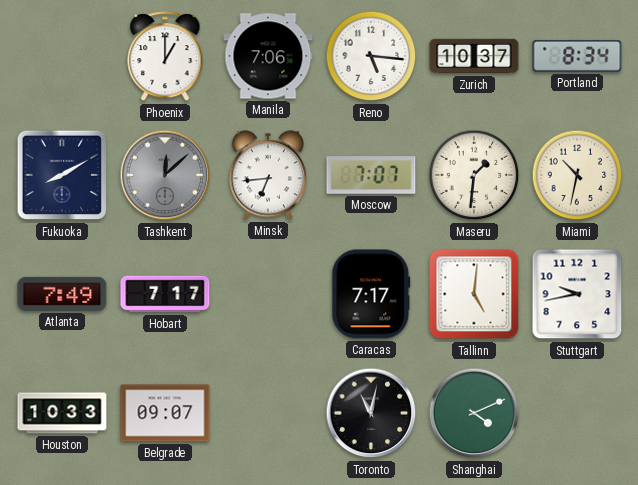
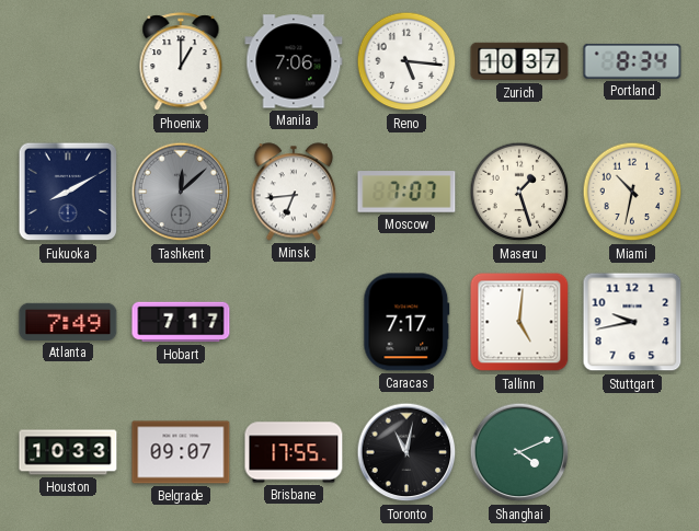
Maseru: 1:31 -> 1:27 (519, 192)
Brisbane: none -> 17:55 (294, 452)
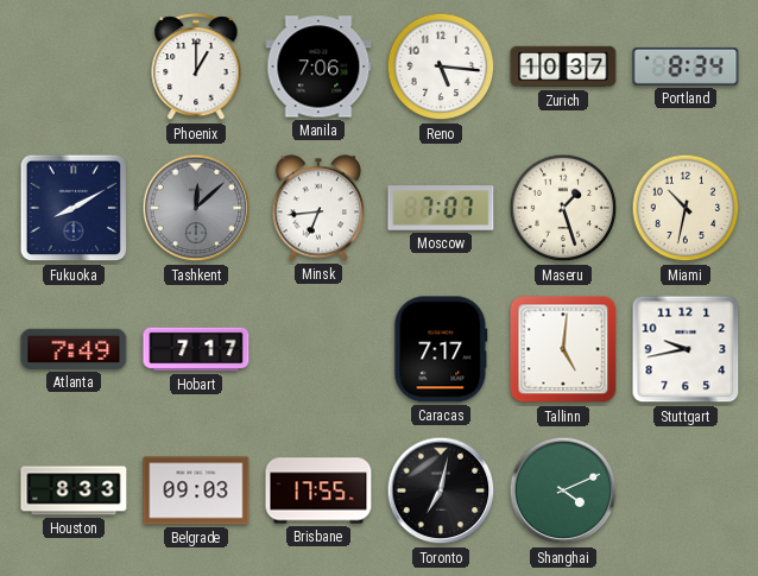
Houston: 10:33 -> 8:33 (74, 490)
Belgrade: 09:07 -> 09:03 (196, 490)
Toronto: 11:02 -> 7:02 (441, 490)
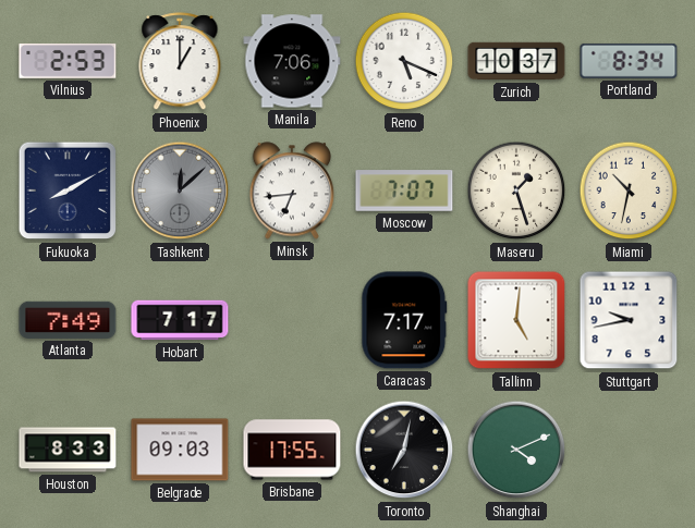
Vilnius: none -> 2:53 (68, 61)
Reno: 5:16 -> 5:19 (404, 61)
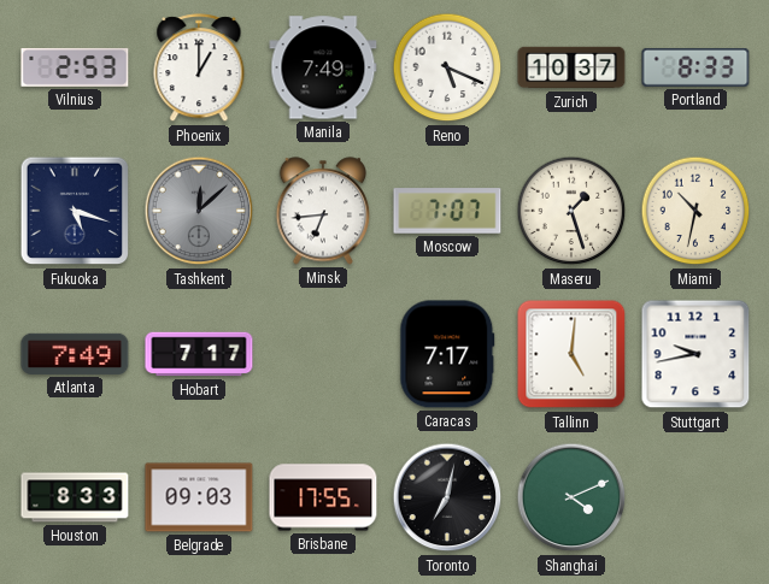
Manila: 7:06 -> 7:49 (323, 67)
Portland: 8:34 -> 8:33 (695, 67)
Fukuoka: 8:10 -> 5:18 (75, 211)
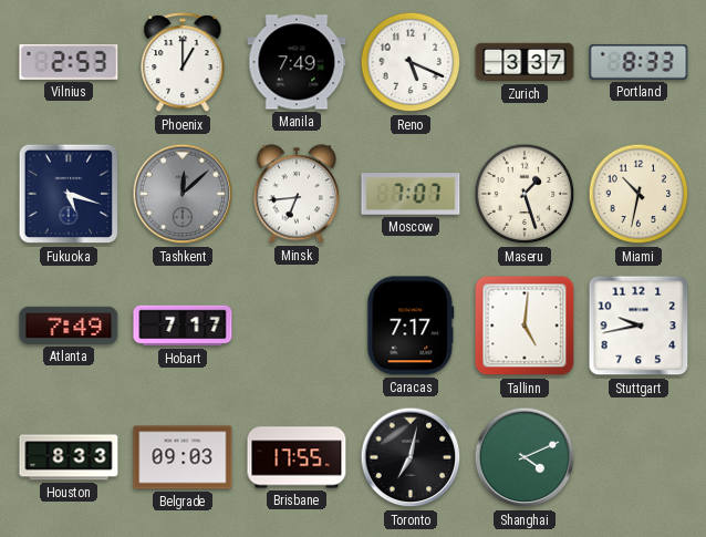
Zurich: 10:37 -> 3:37 (525, 62)
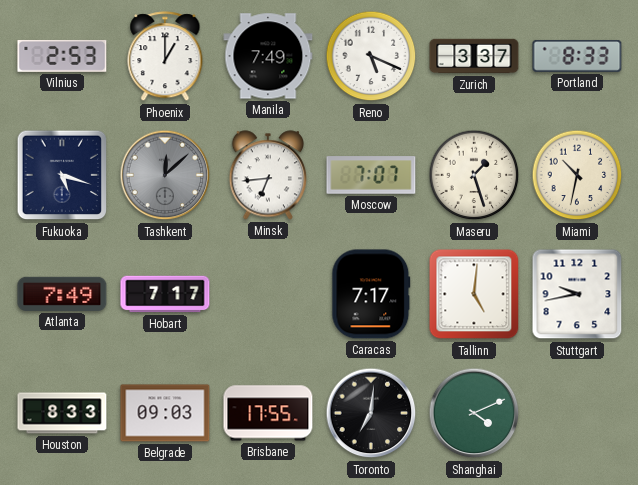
Toronto: 7:02 -> 7:01 (371, 413)
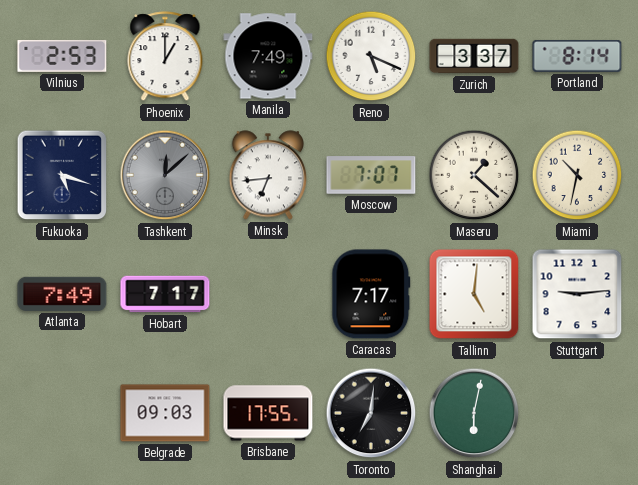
Portland: 8:33 -> 8:14 (577, 56)
Maseru: 1:27 -> 1:22 (474, 175)
Stuttgart: 9:43 -> 9:14 (577, 294)
Houston: 8:33 -> none (62, 413)
Shanghai: 4:11 -> 6:02 (474, 413)
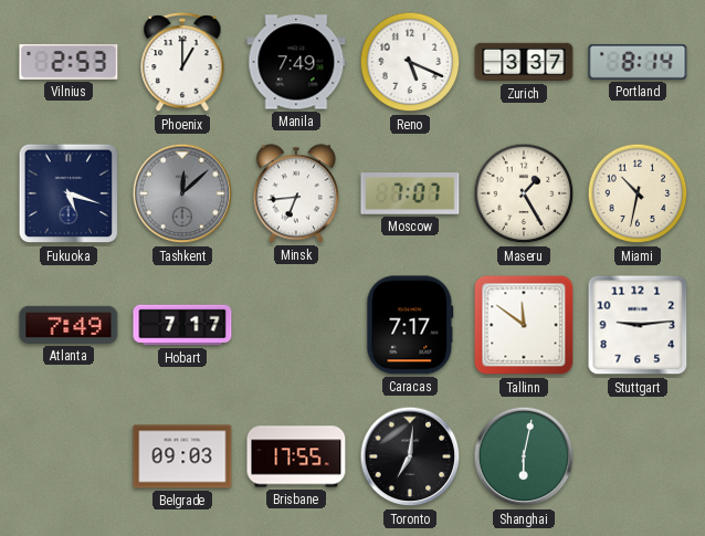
Maseru: 1:22 -> 1:25 (524, 193)
Tallinn: 5:01 -> 11:51 (524, 325)
